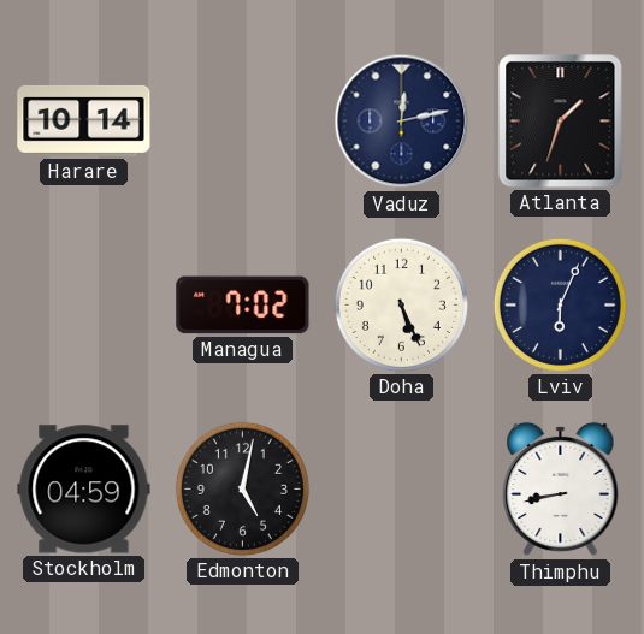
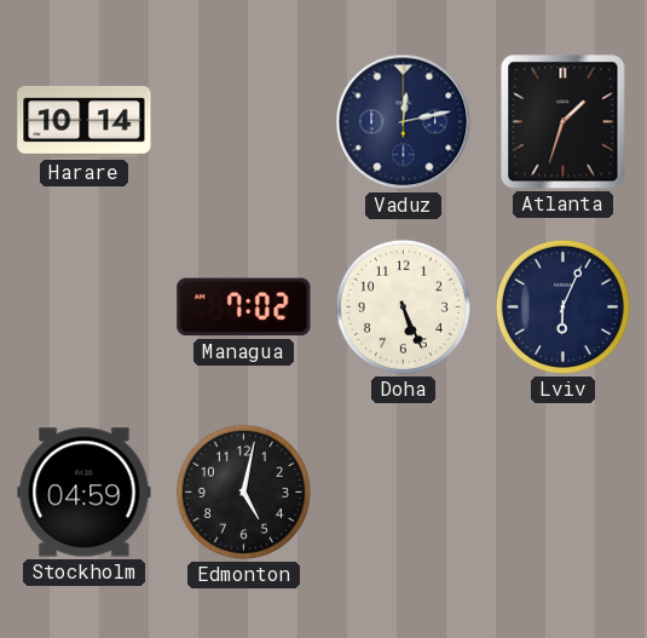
Thimphu: 8:43 -> none (561, 490)
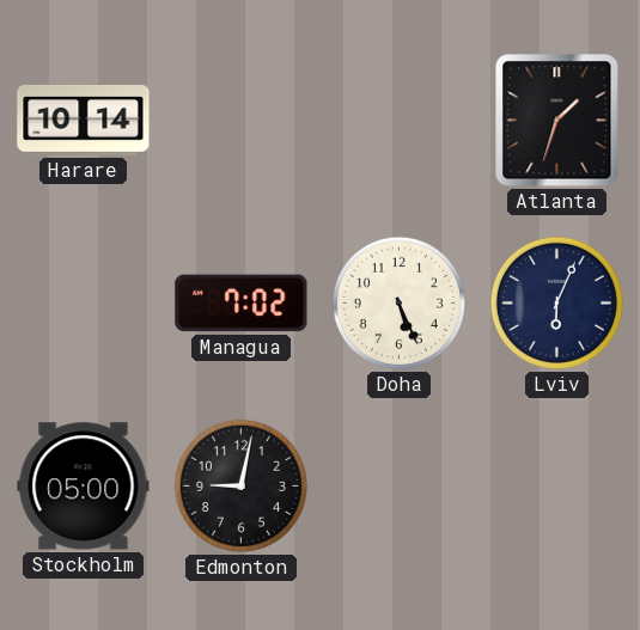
Vaduz: 12:13 -> none (404, 122)
Stockholm: 04:59 -> 05:00 (84, 487)
Edmonton: 5:02 -> 9:02 (240, 485)
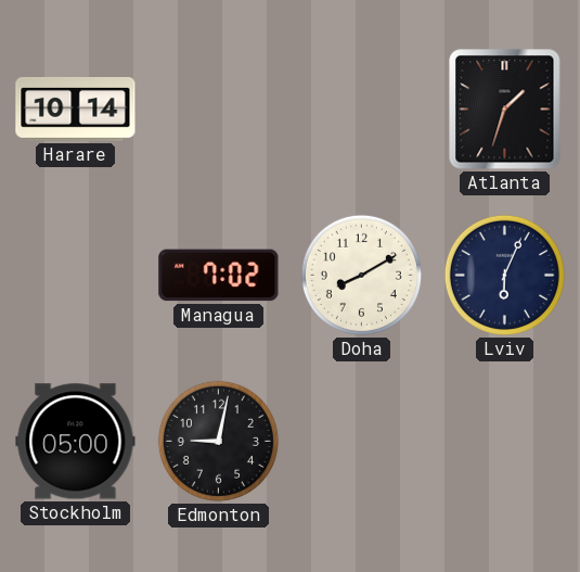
Doha: 5:26 -> 8:10 (361, 275)
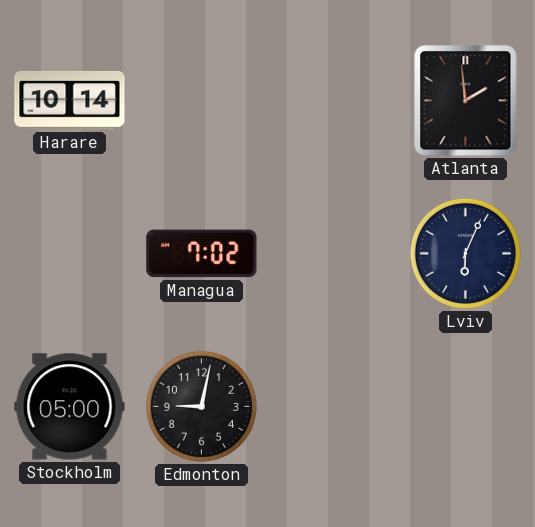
Atlanta: 1:33 -> 1:59 (466, 101)
Doha: 8:10 -> none (361, 275)
